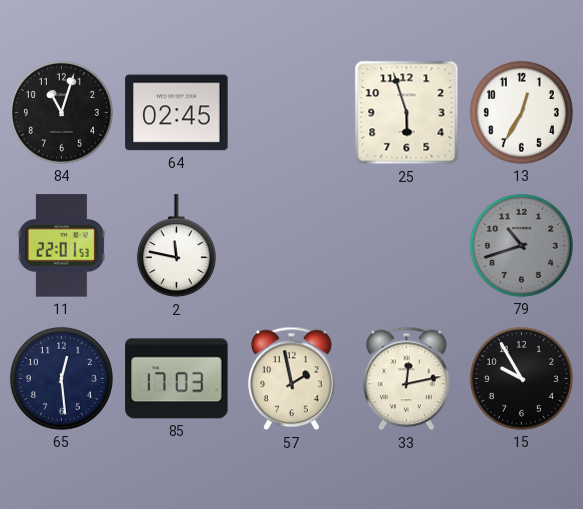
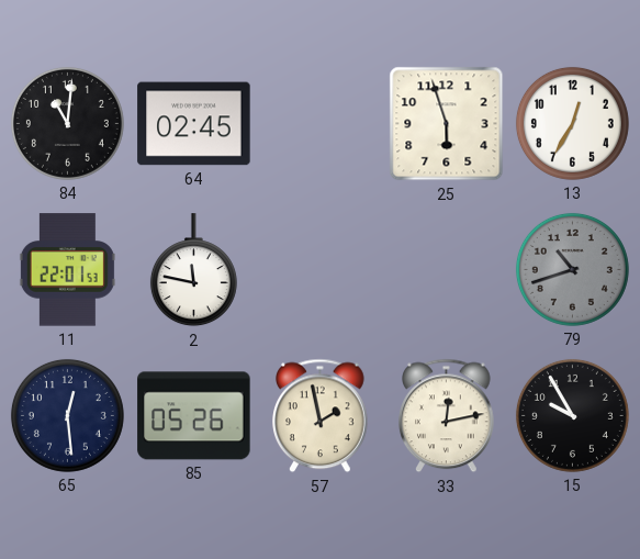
84: 11:03 -> 11:01 (67, 123)
85: 17:03 -> 05:26 (194, 416)
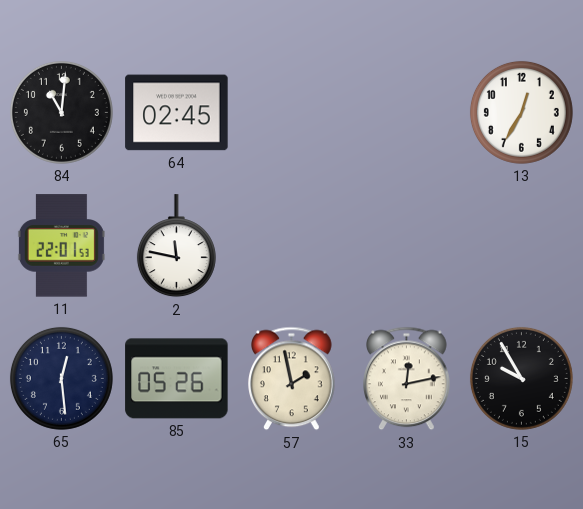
25: 5:57 -> none (447, 124)
79: 10:42 -> none (572, 269)
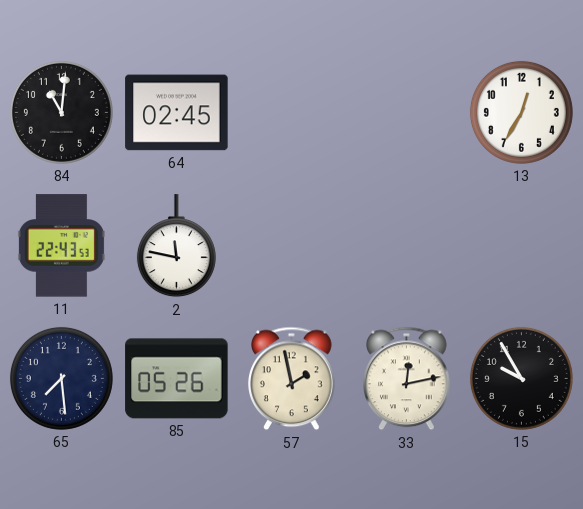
11: 22:01 -> 22:43 (61, 246)
65: 12:29 -> 7:29 (61, 378)
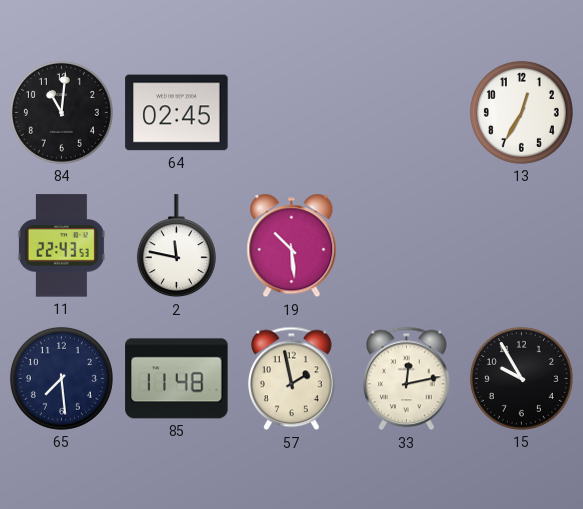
19: none -> 10:29 (292, 246)
85: 05:26 -> 11:48 (177, 379)
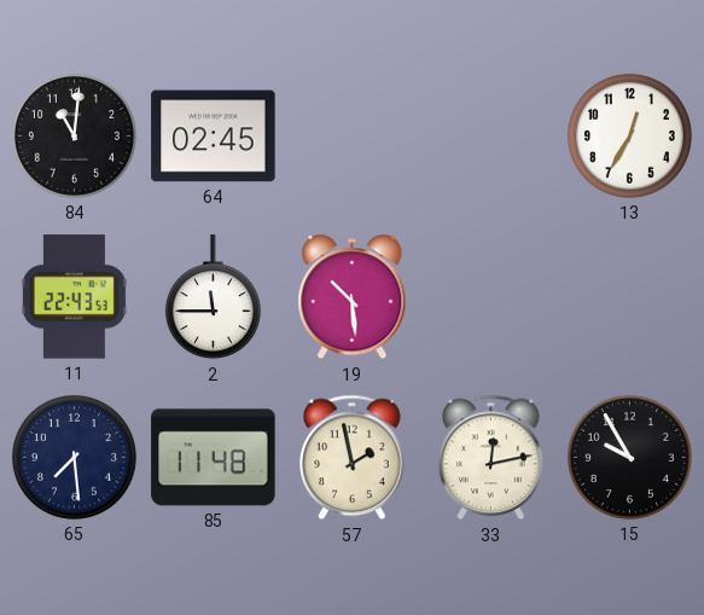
2: 11:47 -> 11:45 (213, 297)
